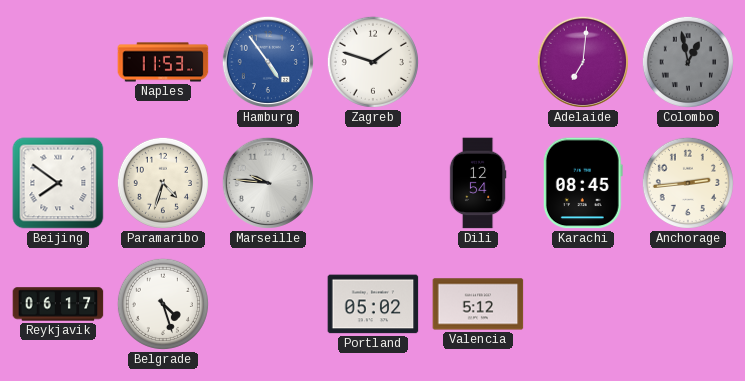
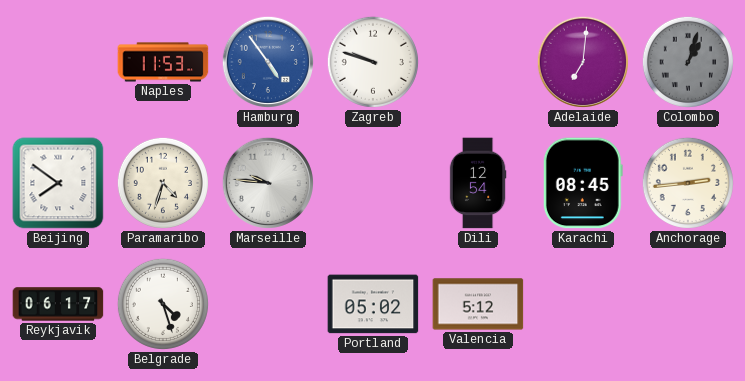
Zagreb: 1:48 -> 9:48 (373, 62)
Colombo: 12:58 -> 1:03 (688, 62)
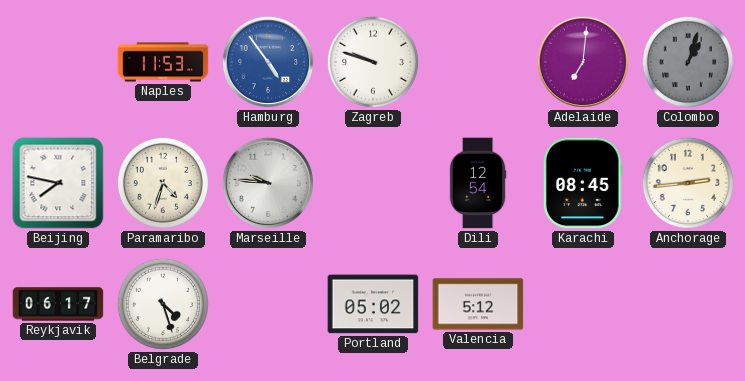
Beijing: 7:51 -> 7:47 (58, 183)
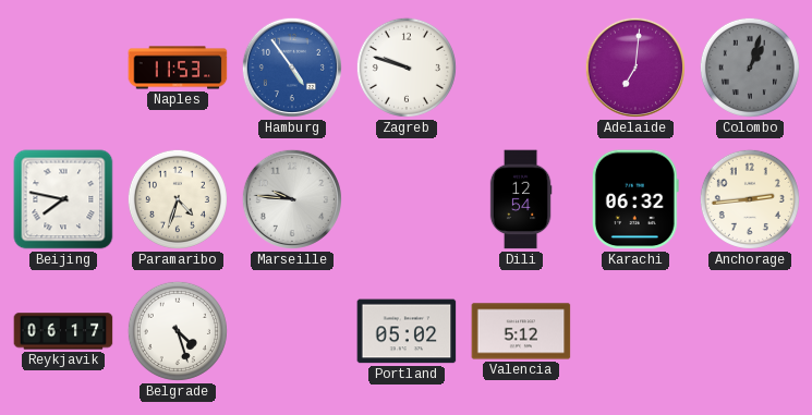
Karachi: 08:45 -> 06:32 (635, 199)
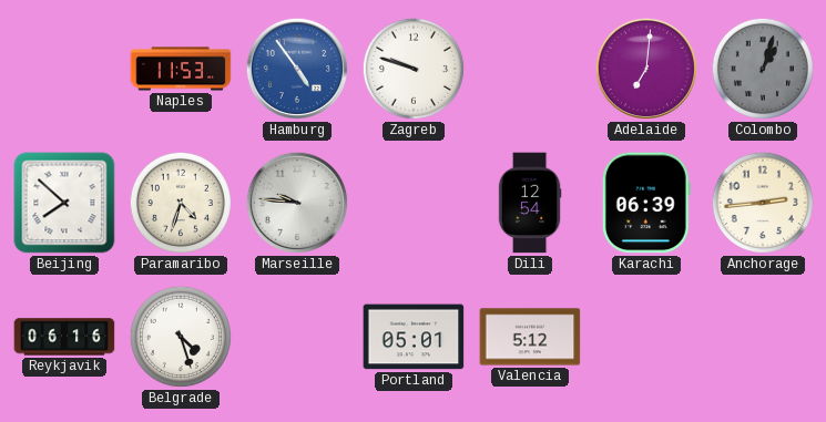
Beijing: 7:47 -> 7:52 (64, 203)
Karachi: 06:32 -> 06:39 (646, 203)
Reykjavik: 06:17 -> 06:16 (64, 337)
Portland: 05:02 -> 05:01 (414, 337)
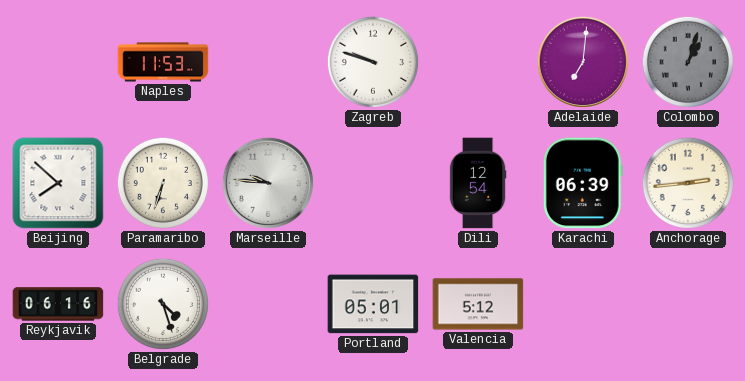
Hamburg: 4:54 -> none (297, 69)
Paramaribo: 4:33 -> 6:33 (163, 183)
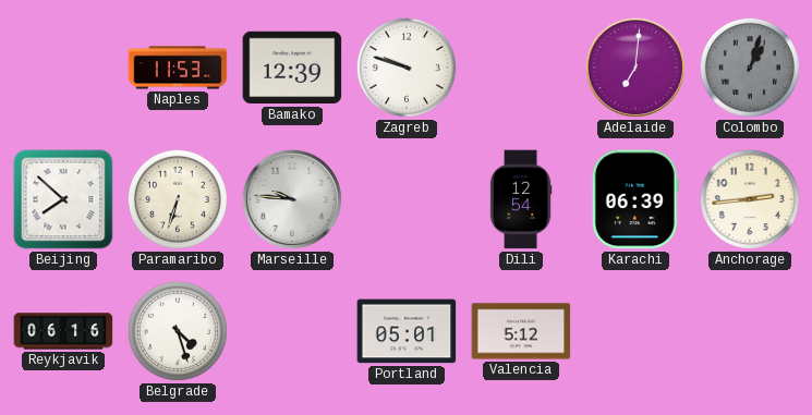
Bamako: none -> 12:39 (292, 68)
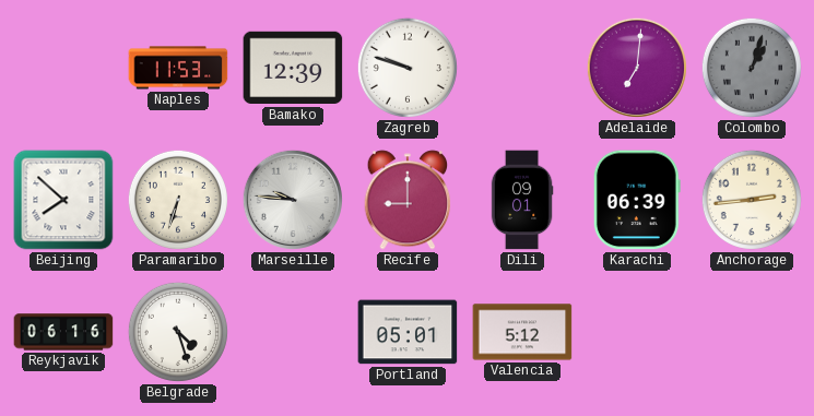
Recife: none -> 9:00 (408, 200)
Dili: 12:54 -> 09:01 (522, 200)
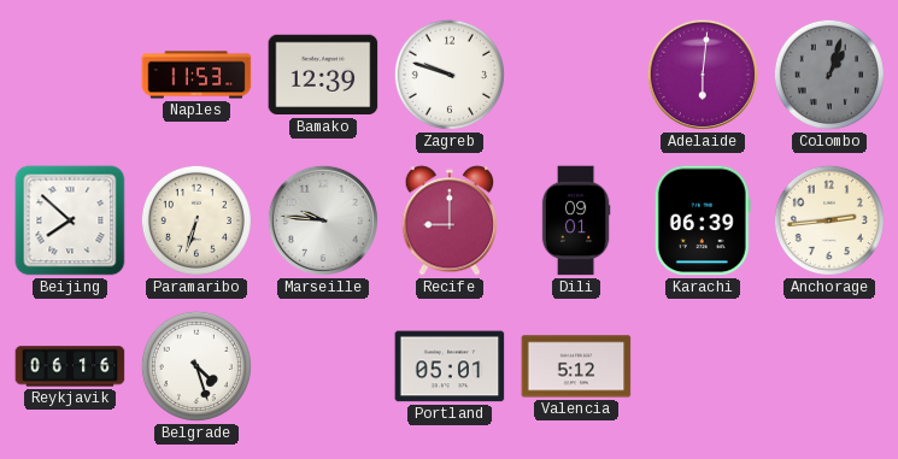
Adelaide: 7:01 -> 6:01 (703, 75)
